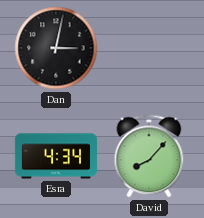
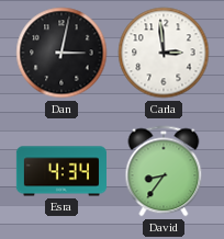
Carla: none -> 2:59 (164, 53)
David: 8:07 -> 8:36 (164, 171)
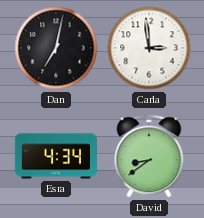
Dan: 3:02 -> 7:02 (56, 48)
David: 8:36 -> 8:39 (149, 156)
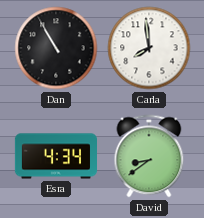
Dan: 7:02 -> 10:55 (56, 48)
Carla: 2:59 -> 7:59 (149, 48)
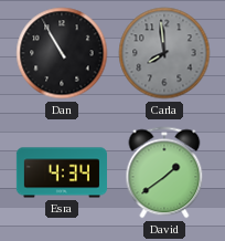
Carla dial: white -> grey (164, 53)
David: 8:39 -> 1:39 (164, 172)
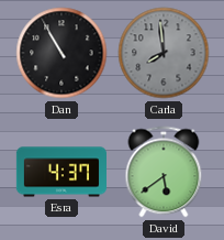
Esra: 4:34 -> 4:37 (60, 172)
David: 1:39 -> 5:39 (164, 172)
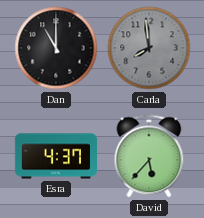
Dan: 10:55 -> 11:00 (56, 48)
David: 5:39 -> 5:37 (149, 156)
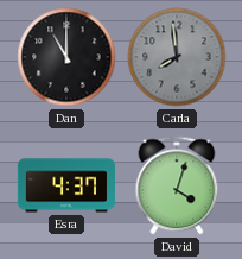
David: 5:37 -> 4:03 (177, 185)
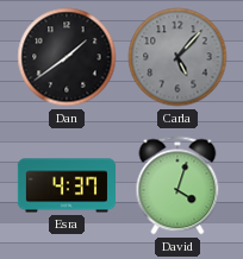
Dan: 11:00 -> 1:39 (67, 57)
Carla: 7:59 -> 5:07 (177, 57)
